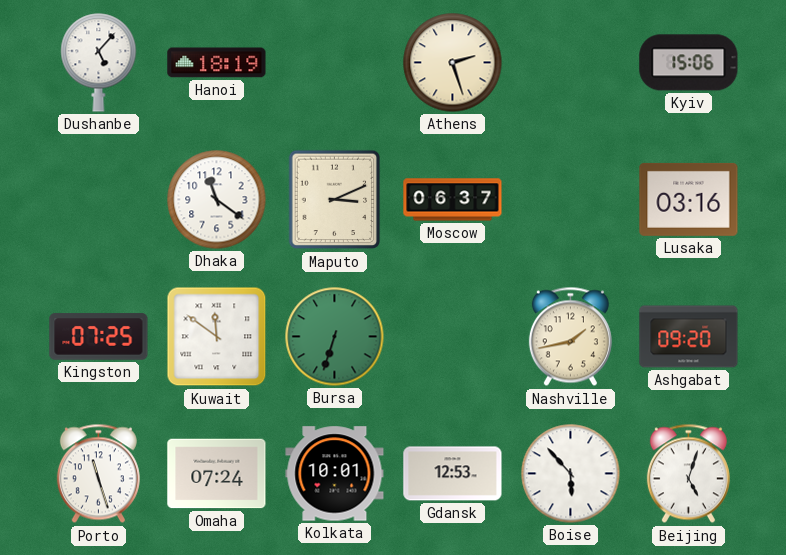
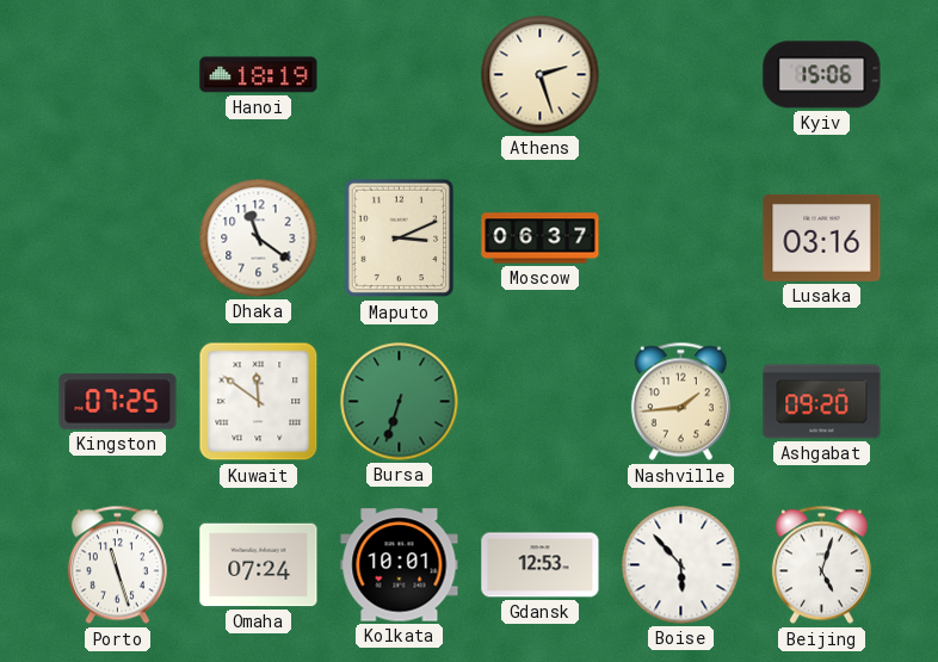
Dushanbe: 5:07 -> none (99, 63)
Nashville: 1:43 -> 1:44 (680, 402)
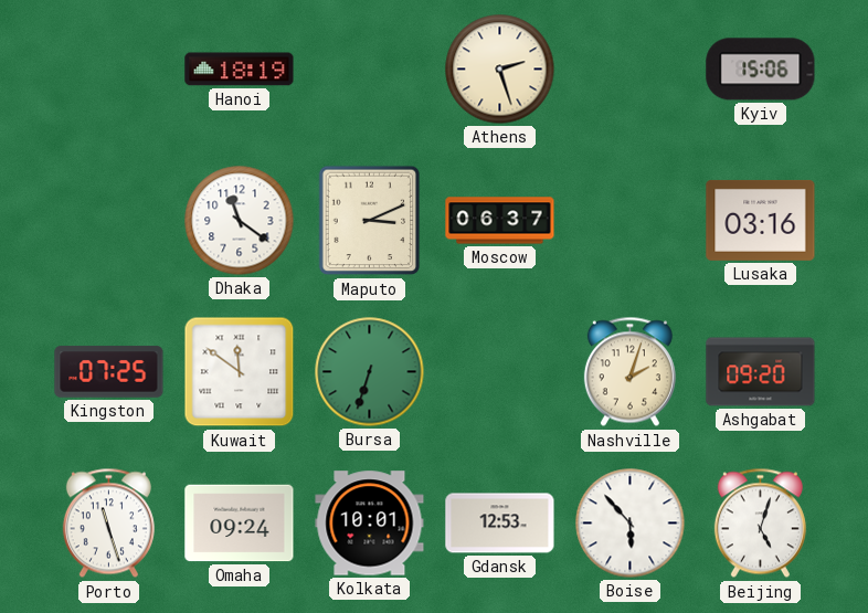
Nashville: 1:44 -> 2:03 (629, 372)
Omaha: 07:24 -> 09:24 (240, 524)
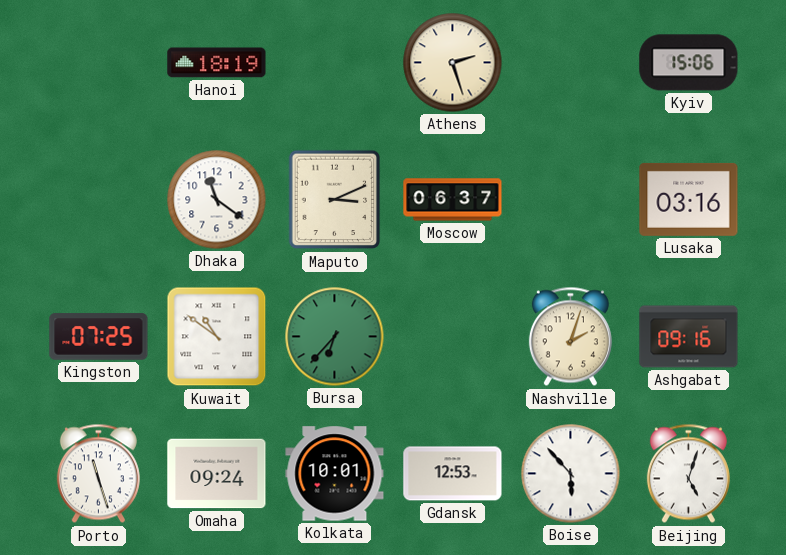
Kuwait: 11:51 -> 10:51 (217, 337)
Bursa: 6:33 -> 6:37 (335, 337)
Ashgabat: 09:20 -> 09:16 (689, 337)
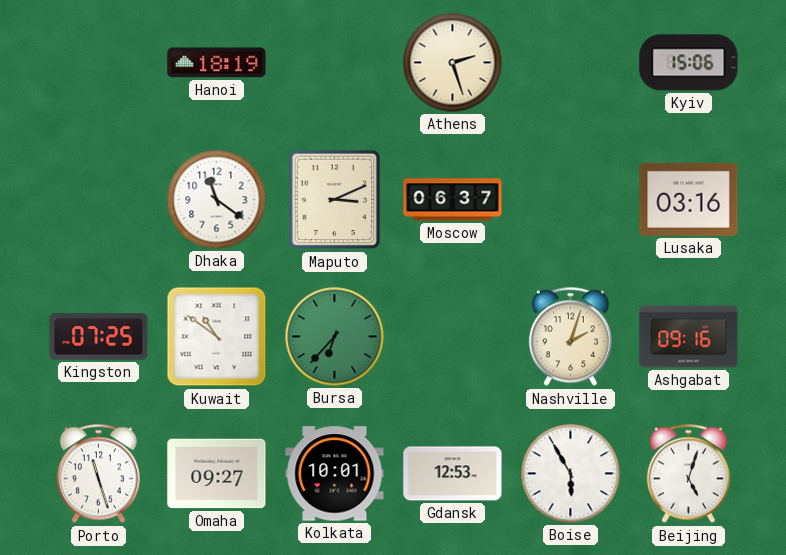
Omaha: 09:24 -> 09:27 (217, 474)
Boise: 5:53 -> 5:55 (571, 474)
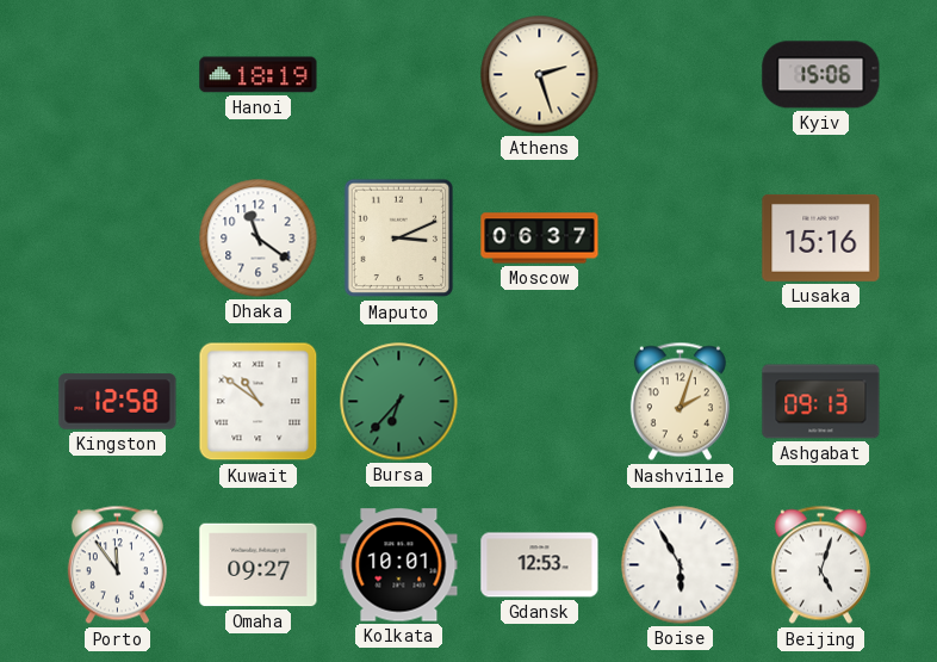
Lusaka: 03:16 -> 15:16 (821, 237)
Kingston: 07:25 -> 12:58 (118, 402)
Ashgabat: 09:16 -> 09:13 (821, 402)
Porto: 11:27 -> 11:54 (117, 565)
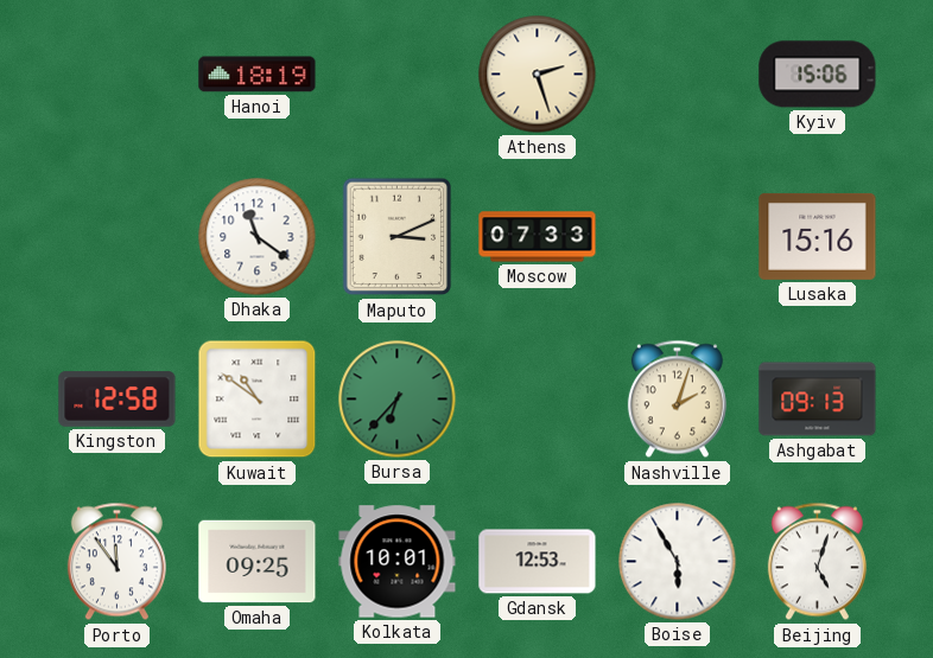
Moscow: 06:37 -> 07:33 (538, 237)
Omaha: 09:27 -> 09:25 (258, 562)
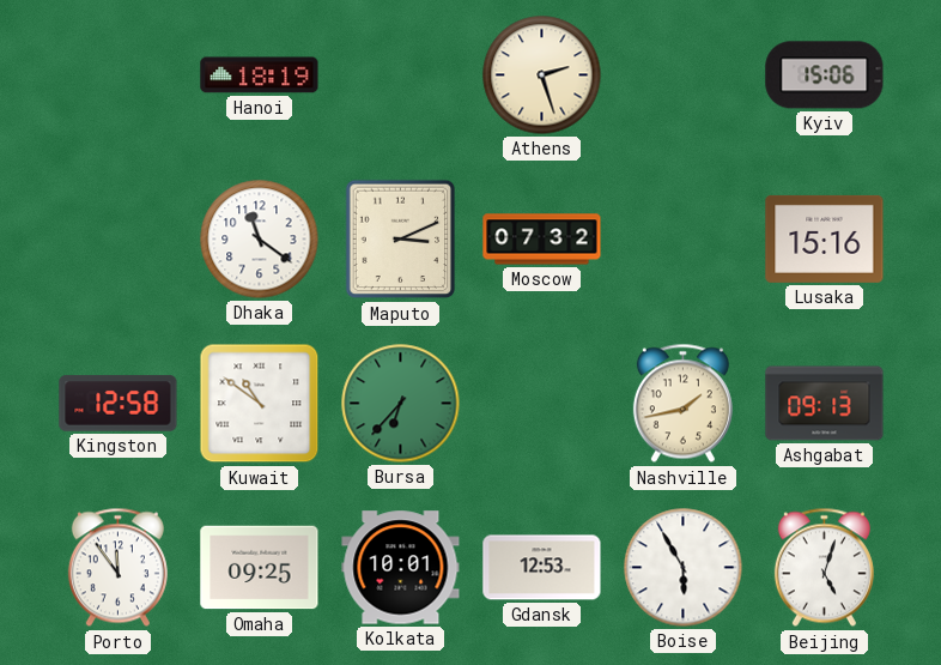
Moscow: 07:33 -> 07:32 (542, 240)
Nashville: 2:03 -> 1:43 (682, 404)
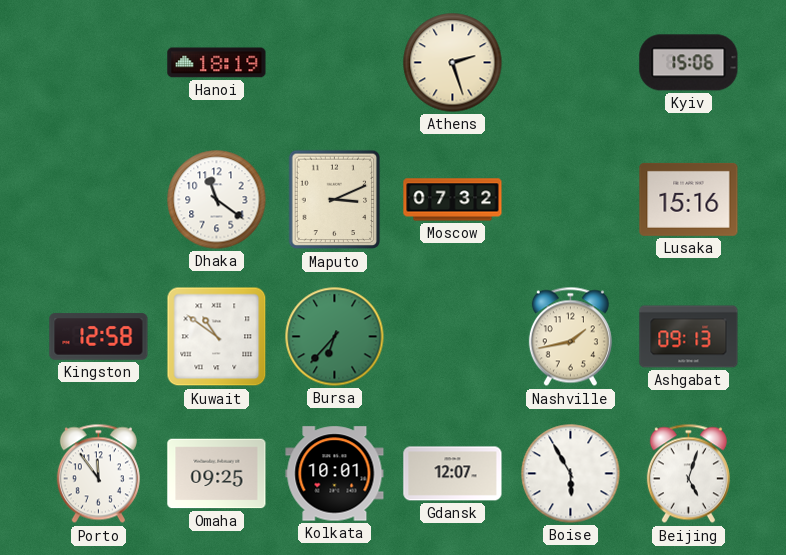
Gdansk: 12:53 -> 12:07 (453, 474)
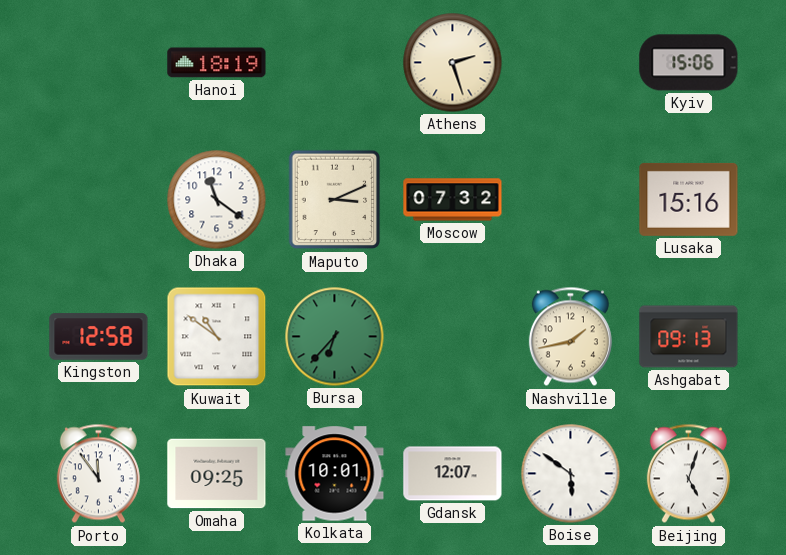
Boise: 5:55 -> 5:51 (571, 474)
